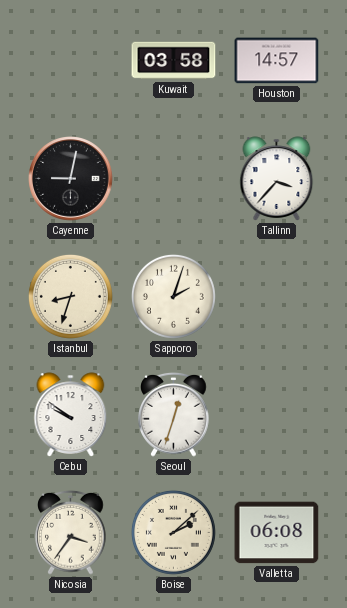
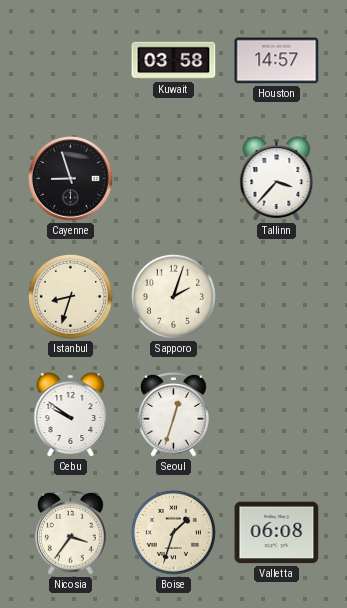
Cayenne: 9:02 -> 8:57 (71, 179)
Boise: 2:08 -> 1:33 (173, 532)
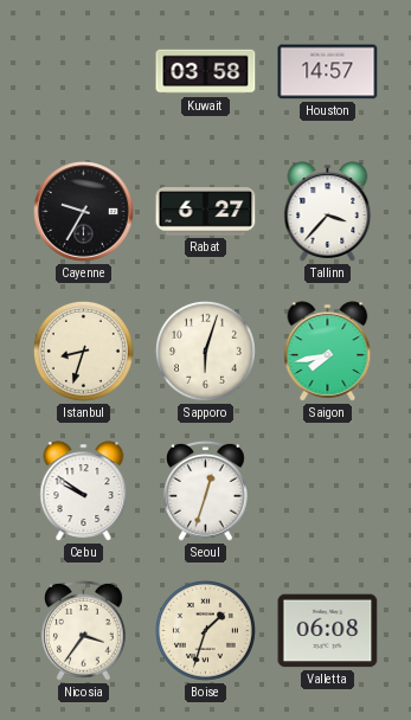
Cayenne: 8:57 -> 9:35 (84, 212)
Rabat: none -> 6:27 (206, 212)
Sapporo: 2:03 -> 6:03 (205, 351)
Saigon: none -> 7:43 (328, 352)
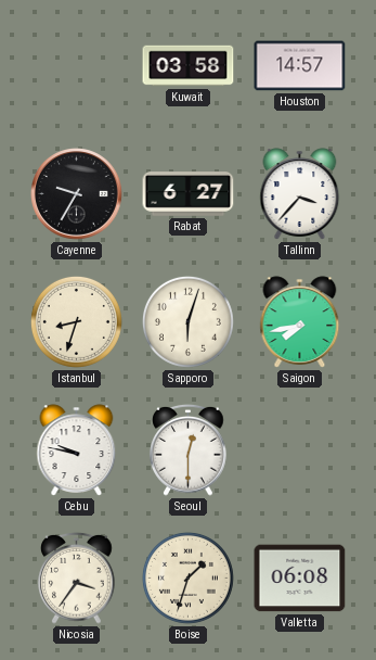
Cebu: 9:51 -> 9:47 (77, 450)
Seoul: 12:33 -> 12:30 (189, 449)
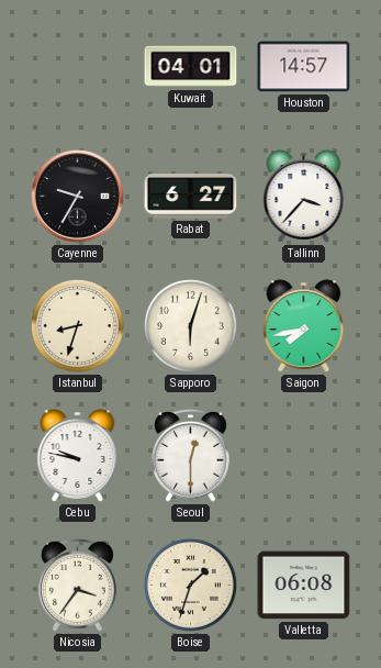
Kuwait: 03:58 -> 04:01 (191, 67)
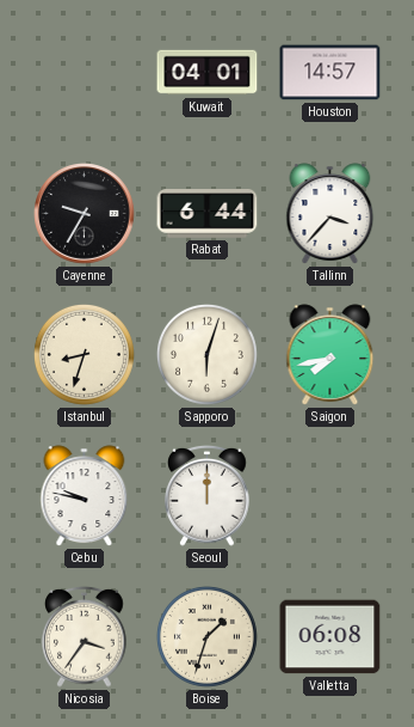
Rabat: 6:27 -> 6:44 (208, 214)
Seoul: 12:30 -> 12:00 (208, 495)
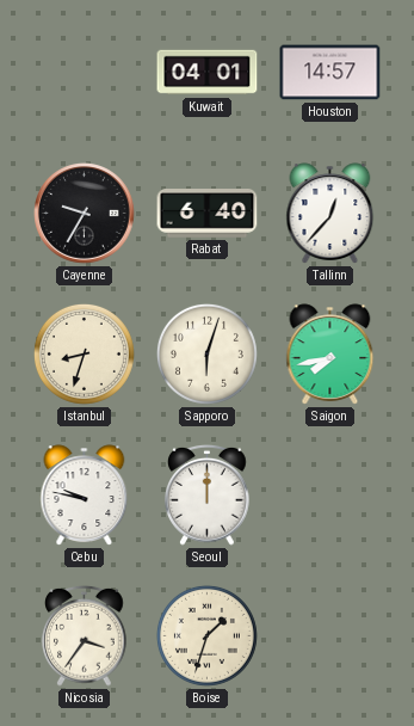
Rabat: 6:44 -> 6:40 (208, 214)
Tallinn: 3:37 -> 12:37 (330, 214)
Valletta: 06:08 -> none (330, 637)
